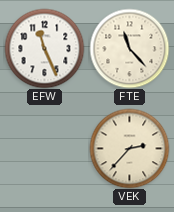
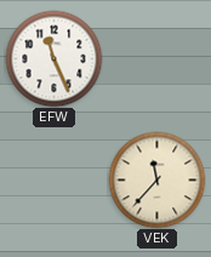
FTE: 11:23 -> none (129, 48)
VEK: 2:37 -> 11:37 (156, 179)
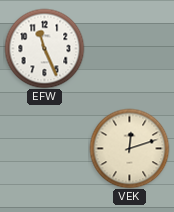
VEK: 11:37 -> 12:12 (129, 148)
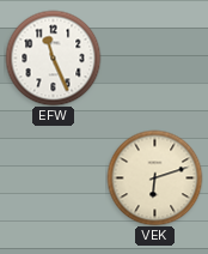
VEK: 12:12 -> 6:12 (154, 177)
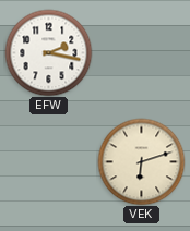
EFW: 11:26 -> 2:17 (48, 52)
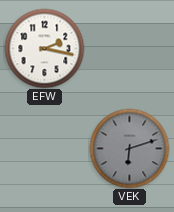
VEK dial: cream -> grey (129, 148)
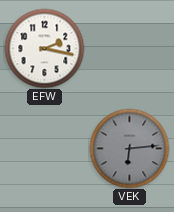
VEK: 6:12 -> 6:14 (129, 148)
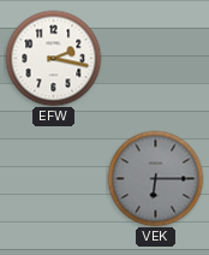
VEK: 6:14 -> 6:15 (155, 178)
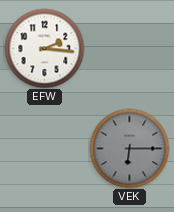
EFW: 2:17 -> 2:16 (44, 48)
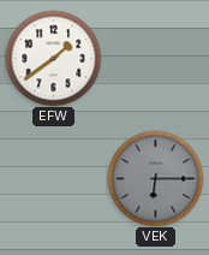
EFW: 2:16 -> 1:39 (53, 58)
